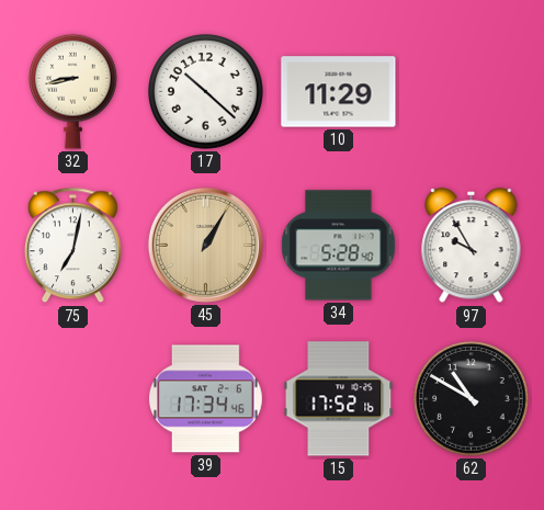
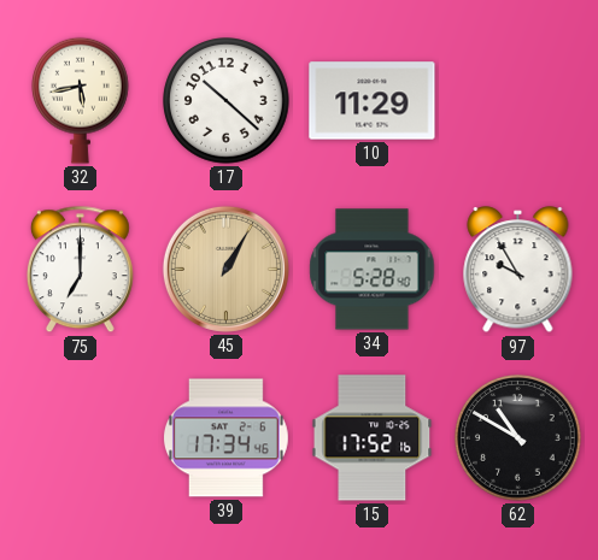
32: 8:43 -> 5:43 (81, 100)
75: 7:02 -> 7:00 (80, 270)
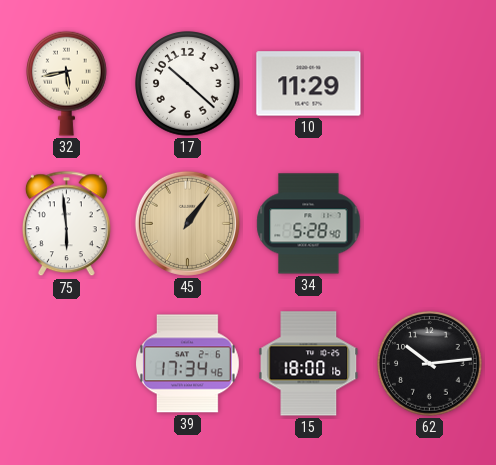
75: 7:00 -> 5:59 (66, 224)
45: 1:05 -> 1:06 (187, 223)
97: 9:55 -> none (518, 270)
15: 17:52 -> 18:00 (309, 364)
62: 10:50 -> 10:14 (430, 364)
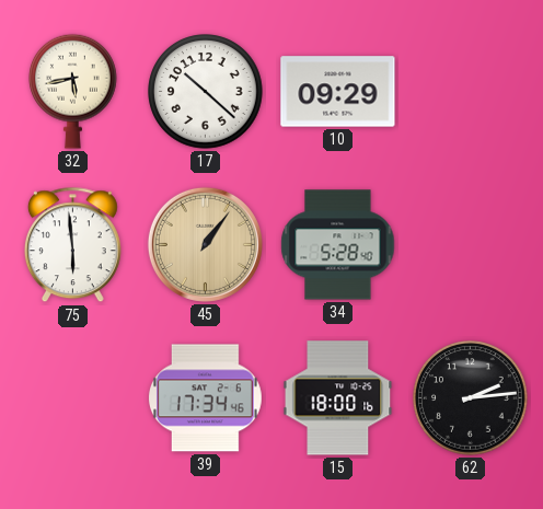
10: 11:29 -> 09:29 (338, 92)
62: 10:14 -> 2:14 (471, 398)
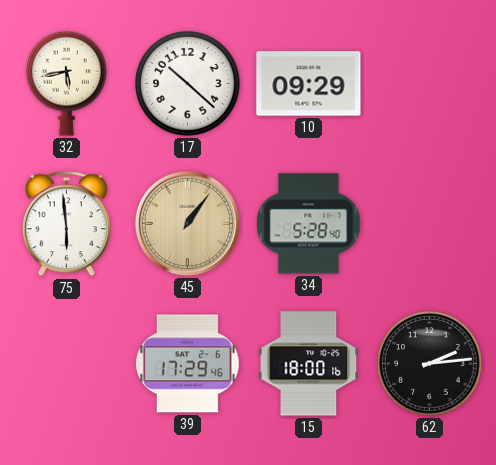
39: 17:34 -> 17:29 (188, 364)
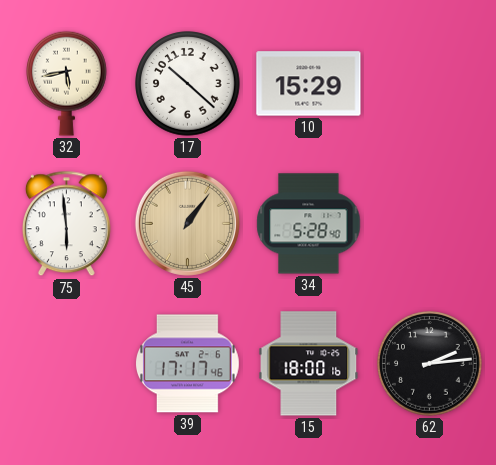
10: 09:29 -> 15:29 (309, 84)
39: 17:29 -> 17:17 (188, 364)
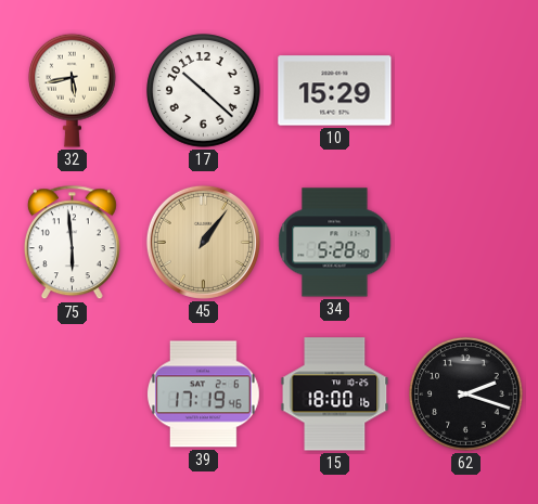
39: 17:17 -> 17:19 (204, 395)
62: 2:14 -> 2:18 (466, 395)
